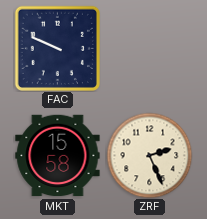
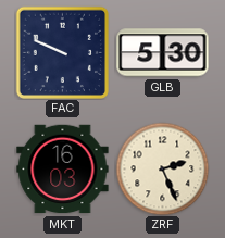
GLB: none -> 5:30 (163, 53)
MKT: 15:58 -> 16:03 (63, 170)
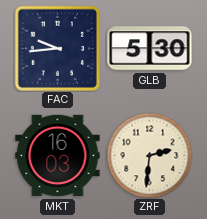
FAC: 9:49 -> 9:44 (57, 48)
ZRF: 2:26 -> 2:31 (149, 155)
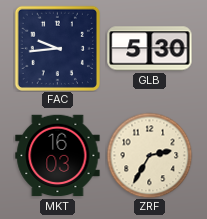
ZRF: 2:31 -> 2:35 (149, 155)
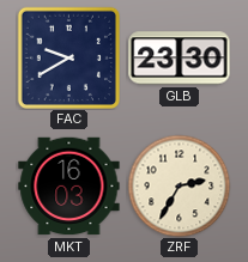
FAC: 9:44 -> 9:40 (68, 57)
GLB: 5:30 -> 23:30 (180, 59)
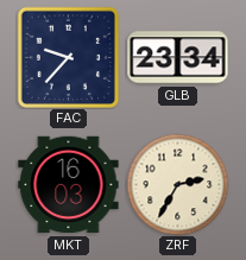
FAC: 9:40 -> 9:37 (68, 57)
GLB: 23:30 -> 23:34 (178, 58)
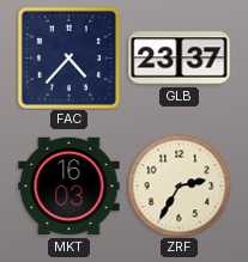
FAC: 9:37 -> 4:37 (68, 57)
GLB: 23:34 -> 23:37 (180, 59)
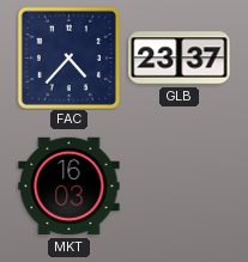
ZRF: 2:35 -> none (179, 185)
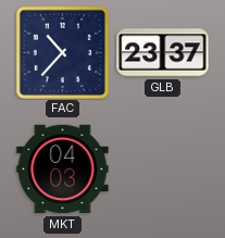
FAC: 4:37 -> 10:37 (62, 52)
MKT: 16:03 -> 04:03 (63, 170)
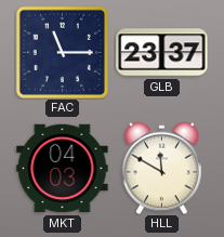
FAC: 10:37 -> 11:15 (62, 52)
HLL: none -> 11:50 (162, 168)
